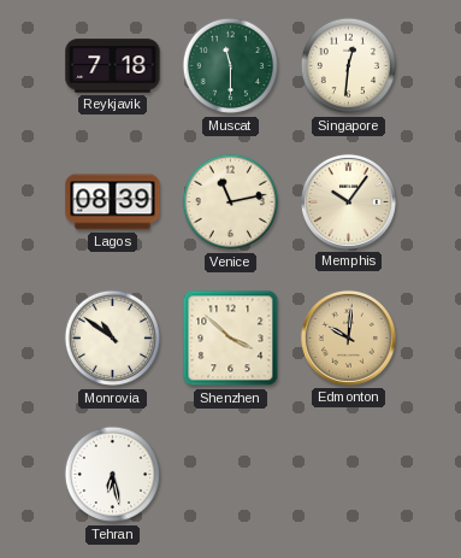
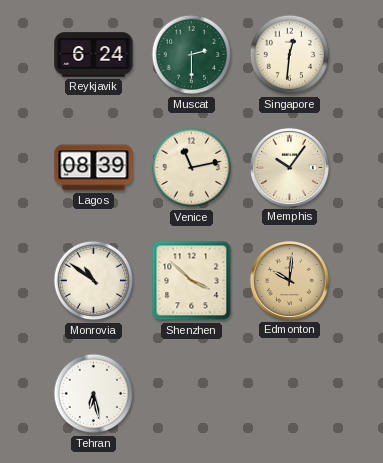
Reykjavik: 7:18 -> 6:24 (94, 55)
Muscat: 11:30 -> 2:30 (192, 55)
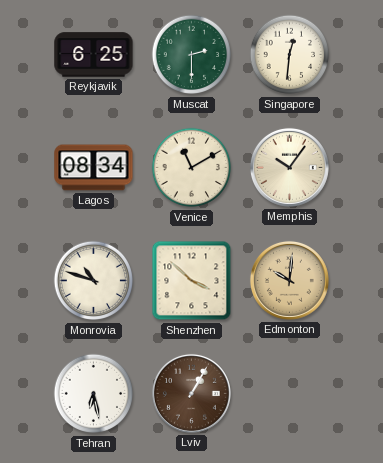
Reykjavik: 6:24 -> 6:25 (94, 55)
Lagos: 08:39 -> 08:34 (94, 168)
Venice: 11:13 -> 11:10 (192, 168)
Monrovia: 10:51 -> 10:48 (94, 281)
Lviv: none -> 1:05 (191, 393)
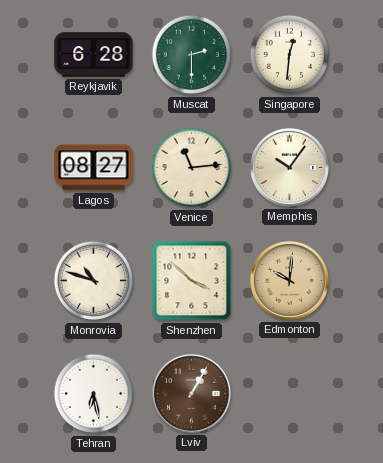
Reykjavik: 6:25 -> 6:28 (94, 55)
Lagos: 08:34 -> 08:27 (94, 168)
Venice: 11:10 -> 11:14 (192, 168)
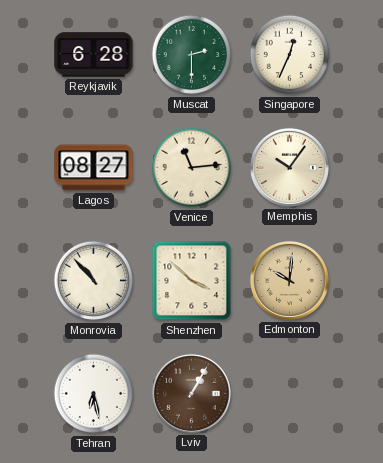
Singapore: 12:31 -> 12:34 (290, 55)
Monrovia: 10:48 -> 10:53 (94, 281)
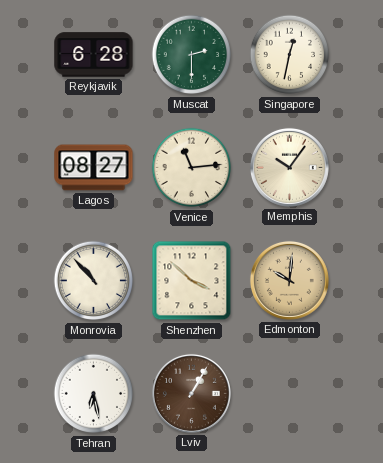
Singapore: 12:34 -> 12:32 (290, 55)
